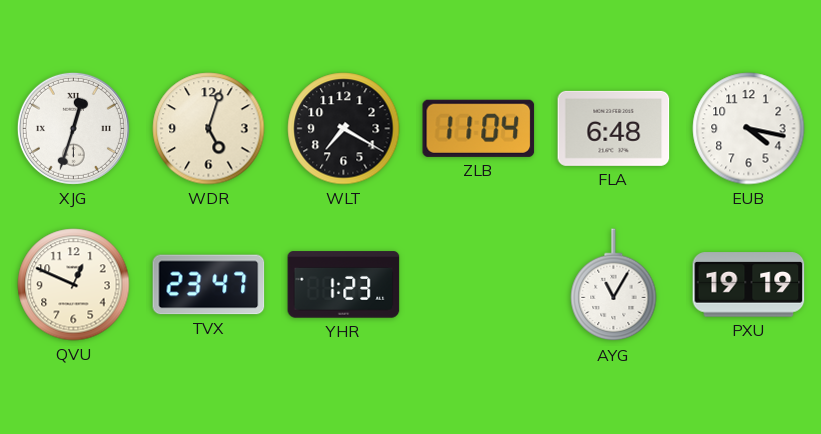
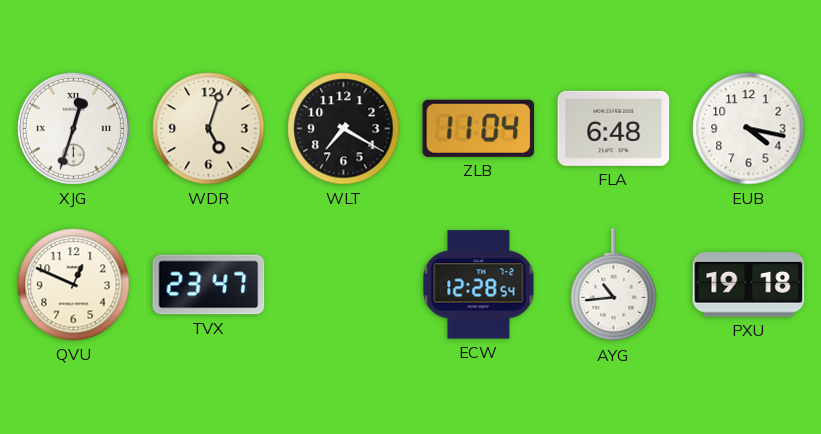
YHR: 1:23 -> none (344, 285)
ECW: none -> 12:28 (479, 285)
AYG: 11:05 -> 10:44 (614, 285)
PXU: 19:19 -> 19:18 (749, 285)
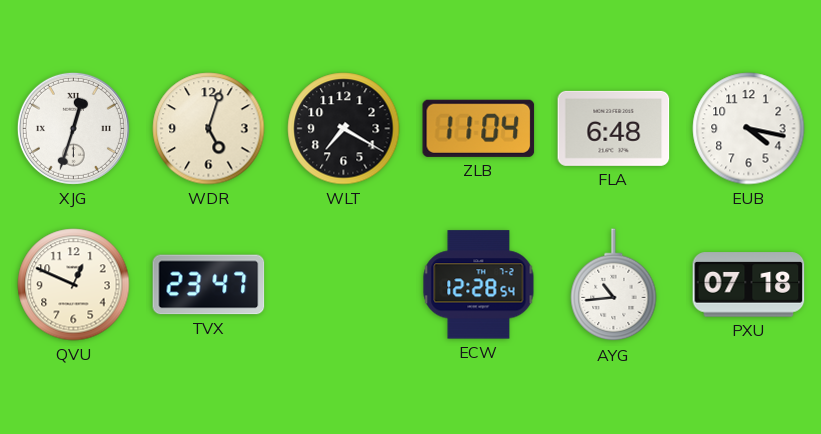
PXU: 19:18 -> 07:18 (749, 285)
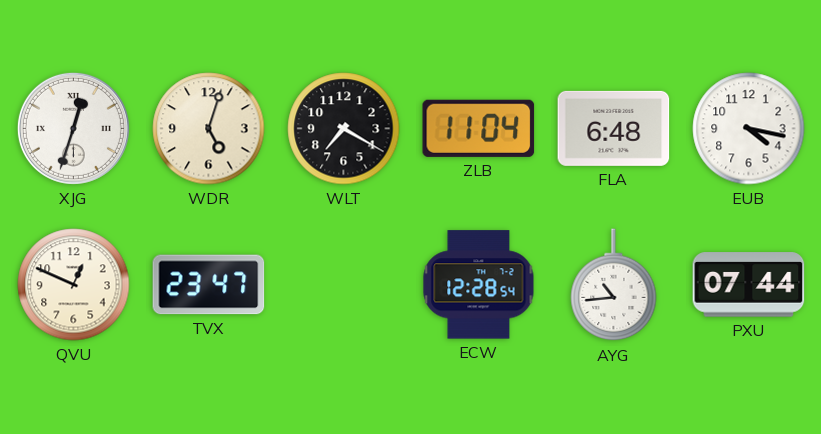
PXU: 07:18 -> 07:44 (749, 285)
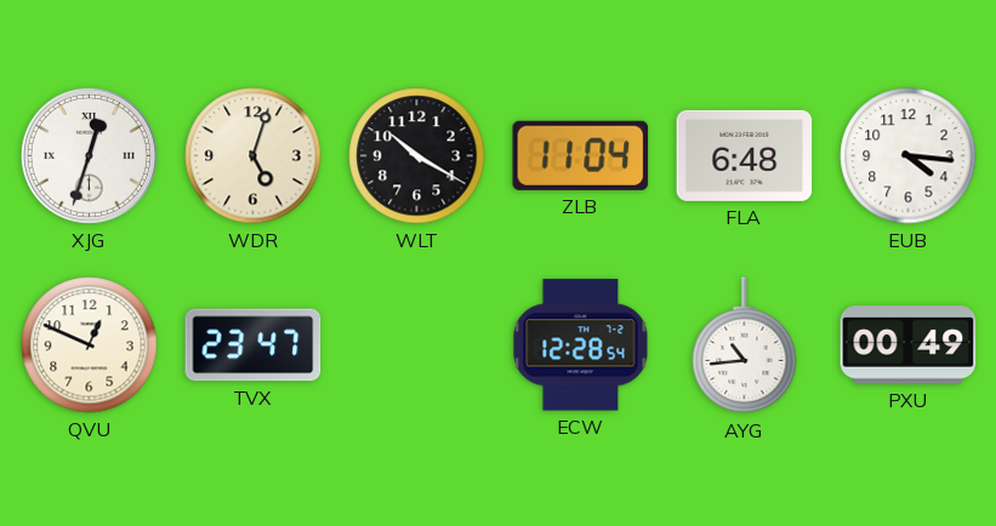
WLT: 7:20 -> 10:20 (417, 156)
EUB: 4:17 -> 4:16 (909, 156)
PXU: 07:44 -> 00:49 (909, 345)
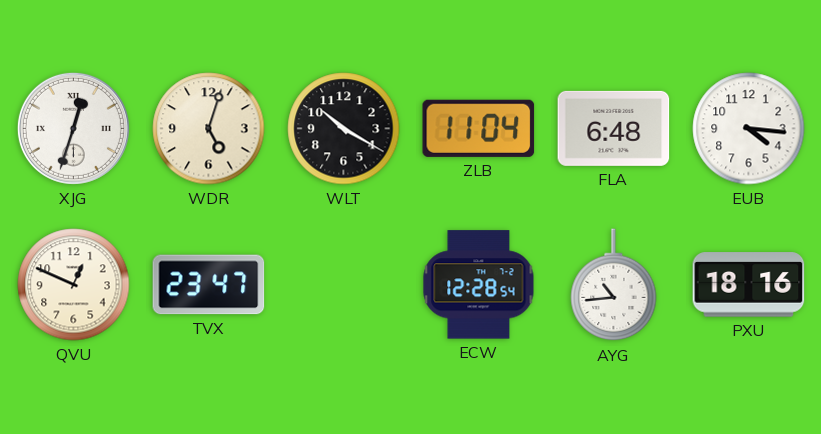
PXU: 00:49 -> 18:16 (749, 285)
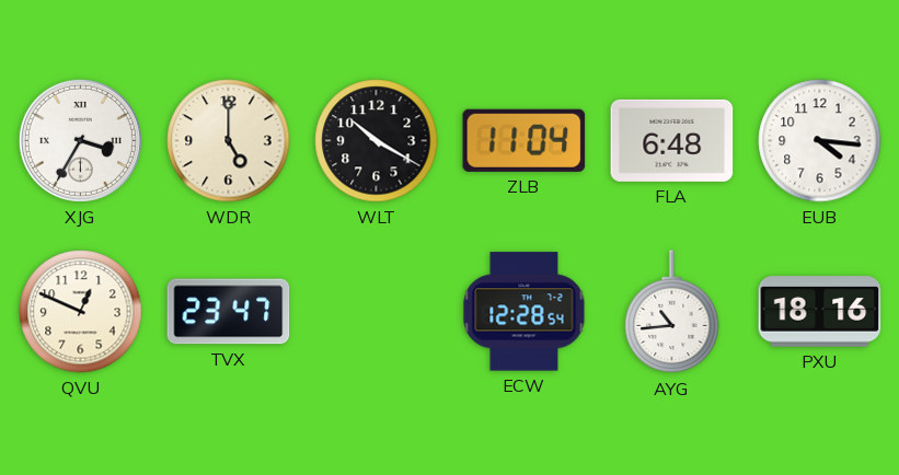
XJG: 12:33 -> 3:35 (80, 140)
WDR: 5:03 -> 5:00 (229, 141)
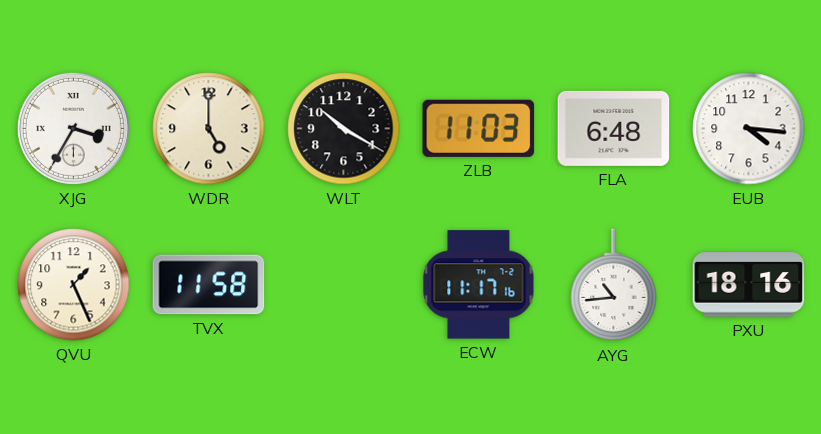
ZLB: 11:04 -> 11:03 (479, 128)
QVU: 12:49 -> 1:26 (74, 285)
TVX: 23:47 -> 11:58 (209, 285)
ECW: 12:28 -> 11:17 (479, 285)
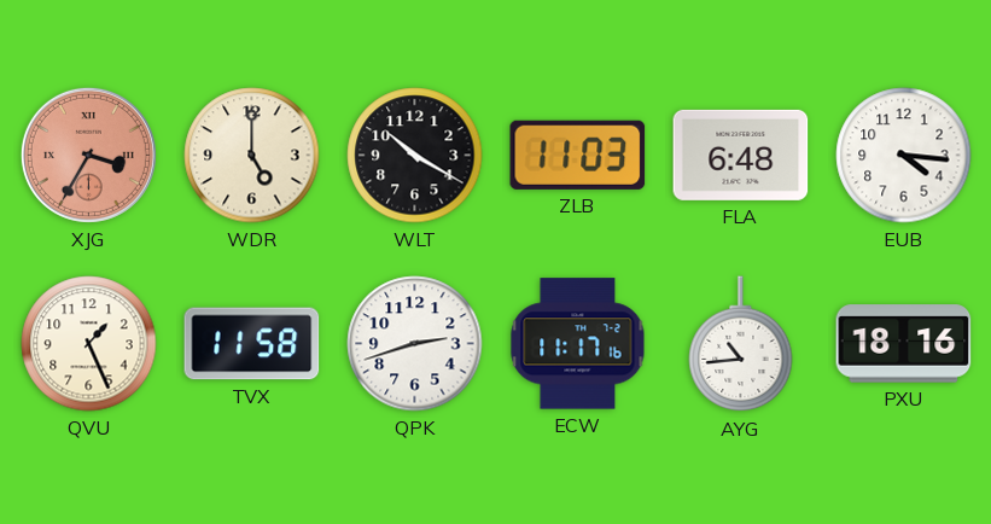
XJG dial: white -> salmon (88, 155)
QPK: none -> 2:42 (415, 344)
